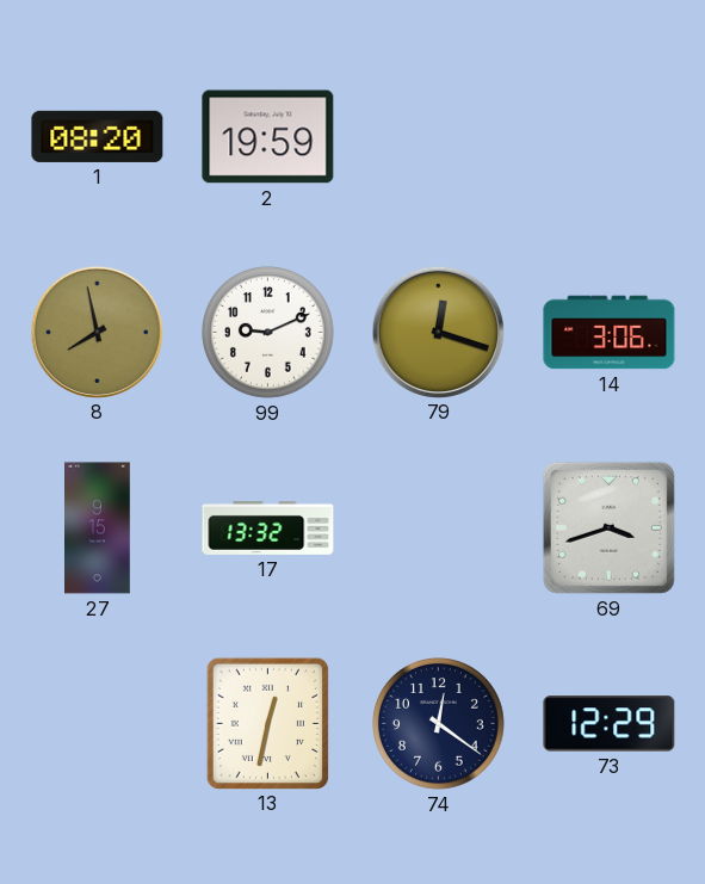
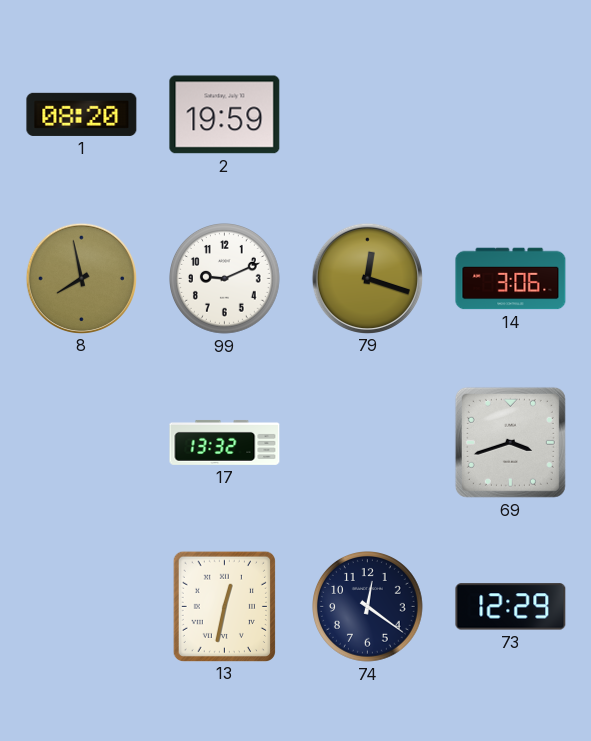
27: 9:15 -> none (98, 528)
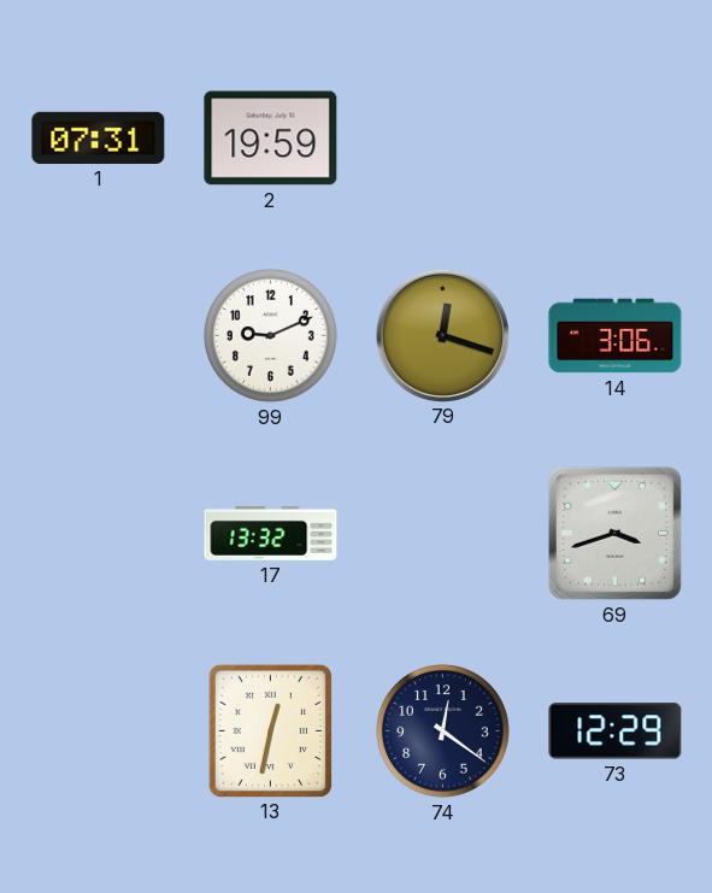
1: 08:20 -> 07:31 (99, 137)
8: 7:58 -> none (81, 278)
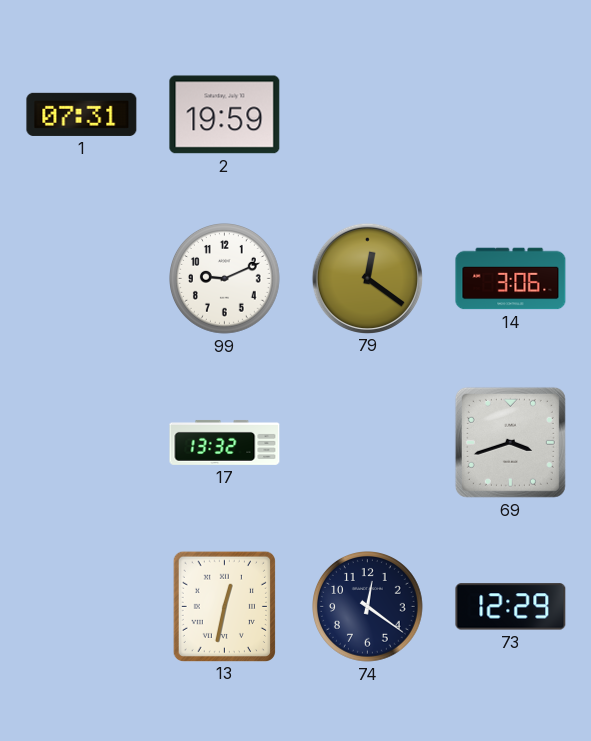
79: 12:18 -> 12:21 (367, 278)
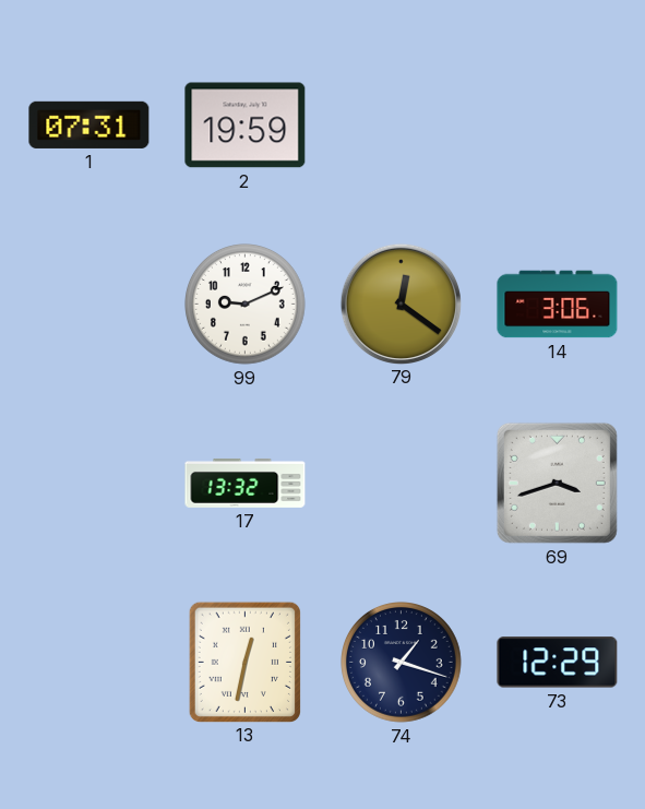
74: 12:21 -> 1:18 (402, 663)
